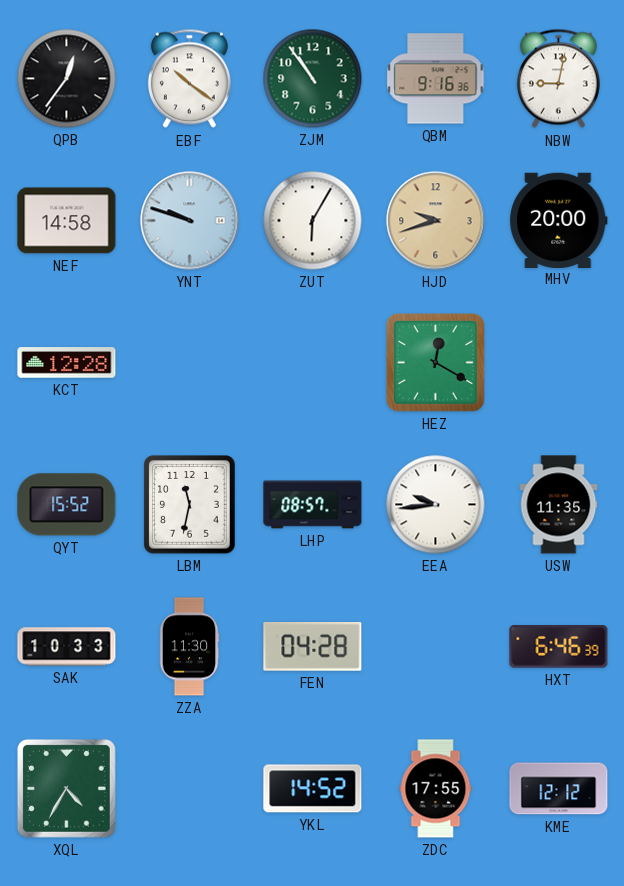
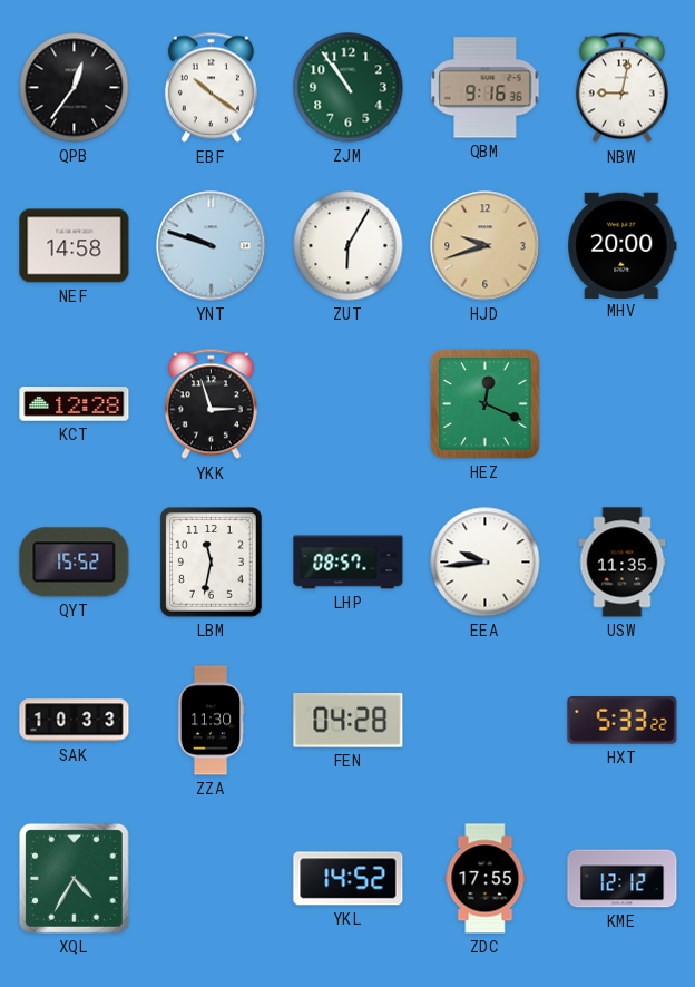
YKK: none -> 2:57 (211, 404)
HEZ: 12:20 -> 12:19 (484, 403)
HXT: 6:46 -> 5:33 (623, 721)
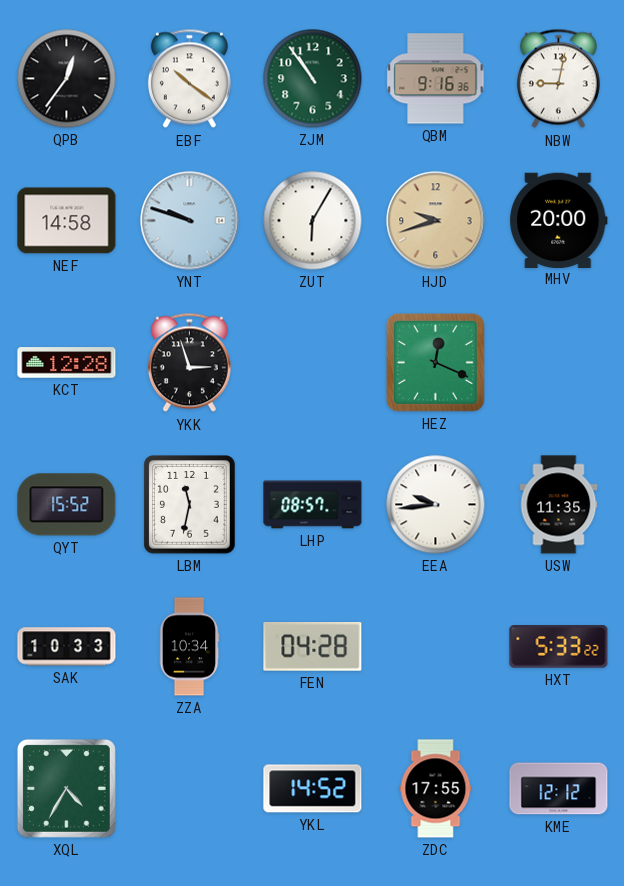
ZZA: 11:30 -> 10:34 (189, 647)
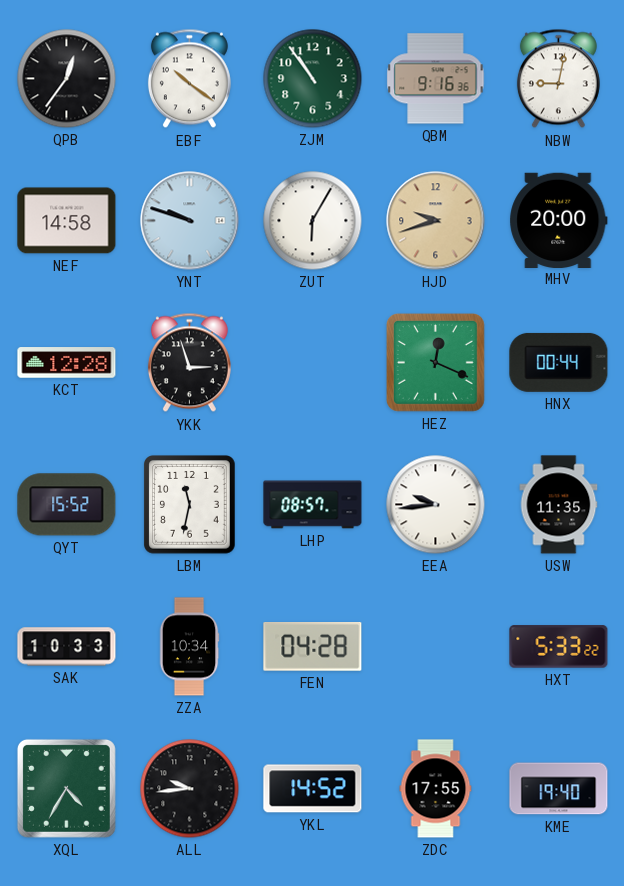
HNX: none -> 00:44 (559, 362)
ALL: none -> 9:44 (190, 789)
KME: 12:12 -> 19:40 (559, 789)
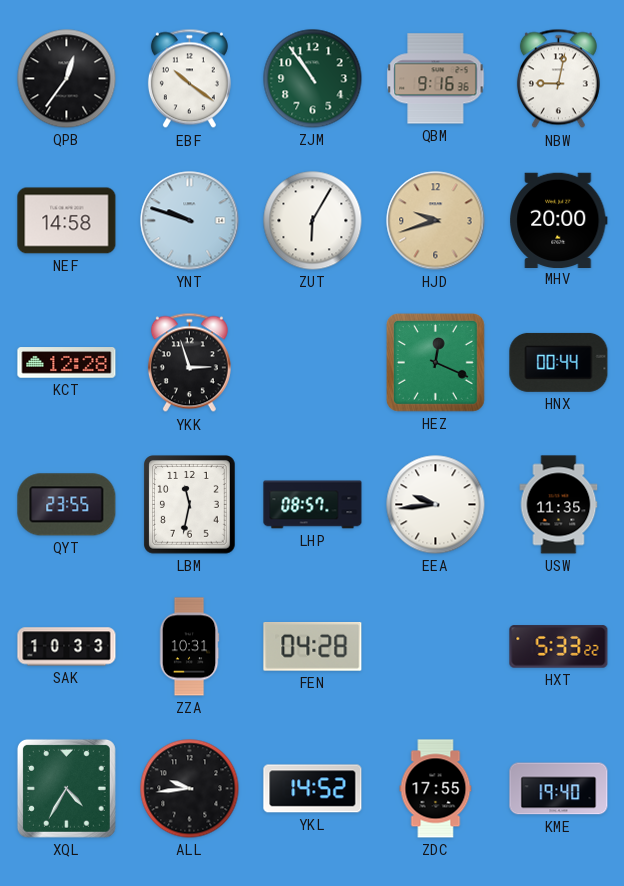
QYT: 15:52 -> 23:55 (67, 505)
ZZA: 10:34 -> 10:31 (189, 647)
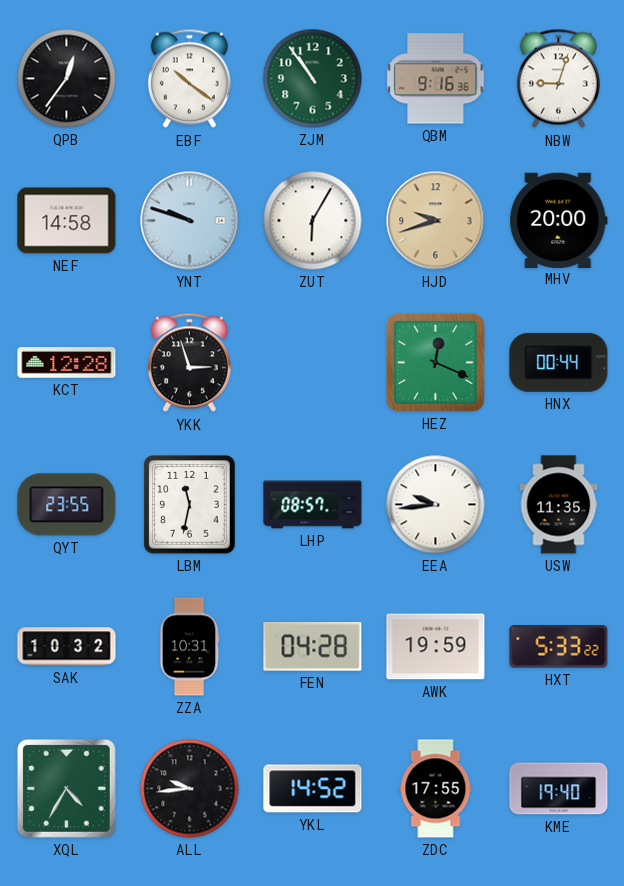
NBW: 9:02 -> 9:03 (558, 79)
SAK: 10:33 -> 10:32 (67, 647)
AWK: none -> 19:59 (436, 647)
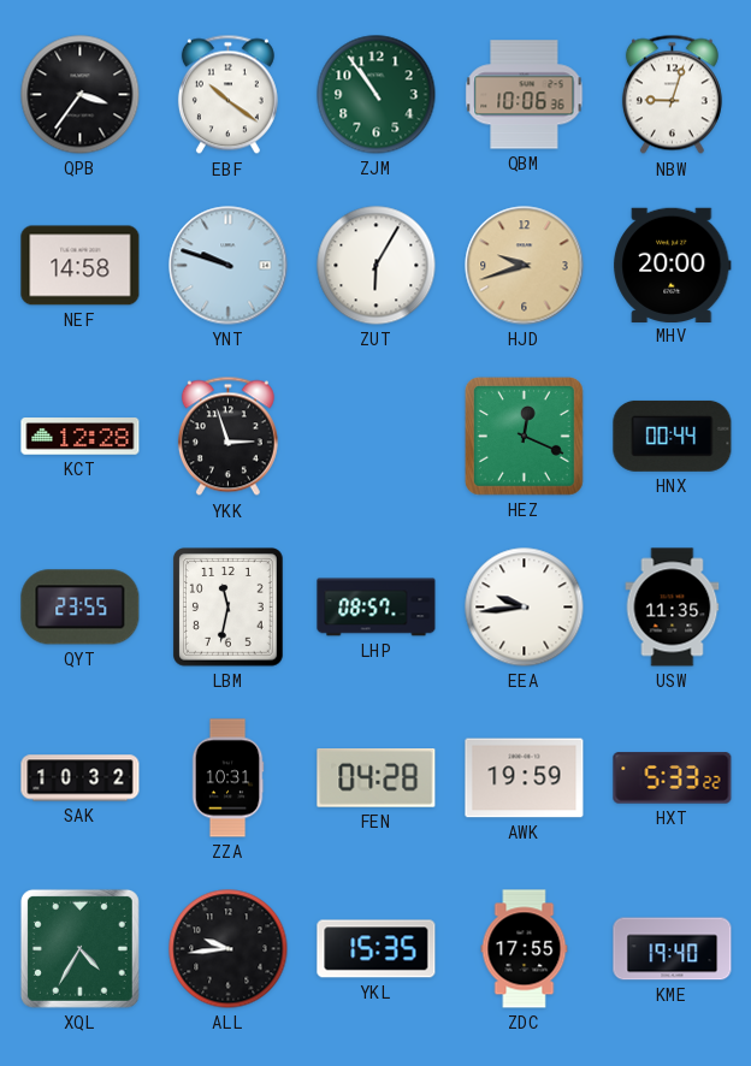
QPB: 12:36 -> 3:36 (81, 95)
QBM: 9:16 -> 10:06 (525, 95)
YKL: 14:52 -> 15:35 (377, 949)
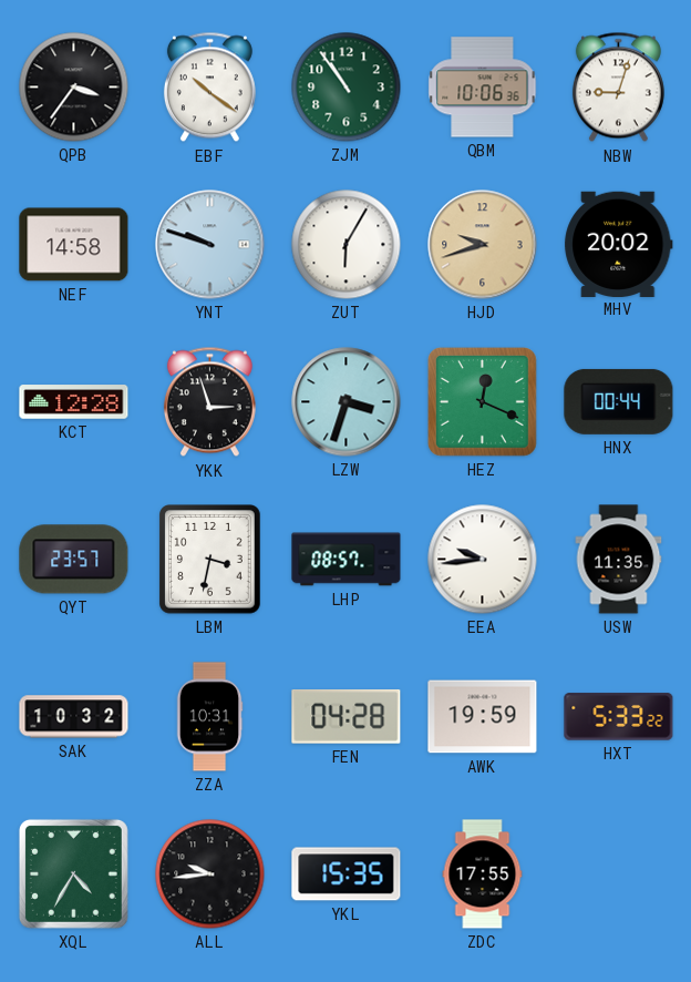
MHV: 20:00 -> 20:02 (619, 244)
LZW: none -> 3:33 (347, 402)
QYT: 23:55 -> 23:57 (74, 560)
LBM: 11:32 -> 3:32 (210, 560)
KME: 19:40 -> none (673, 949)
